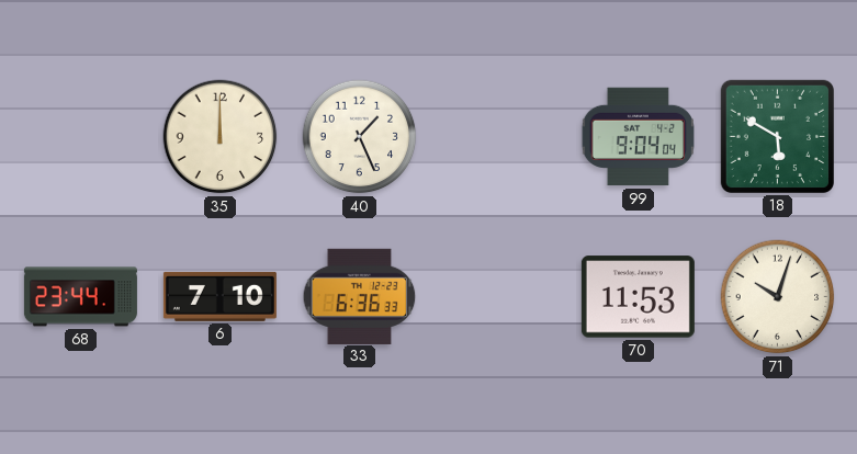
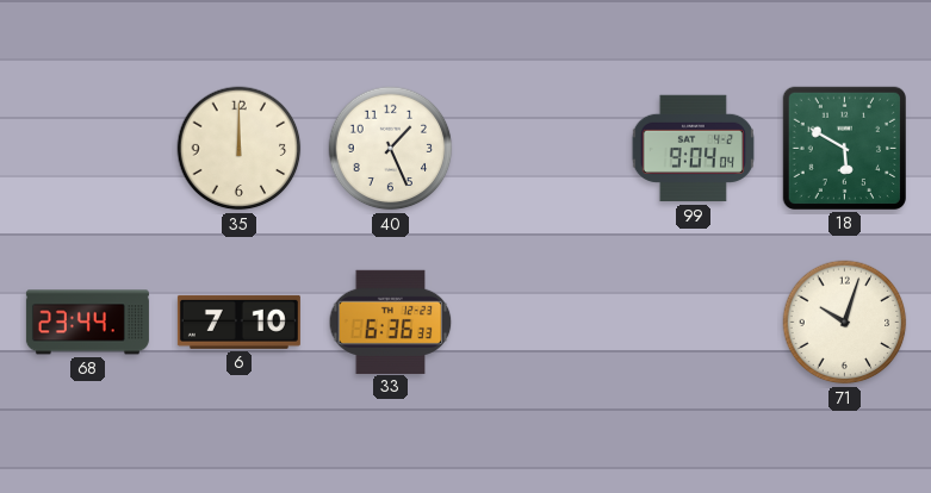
70: 11:53 -> none (638, 297)
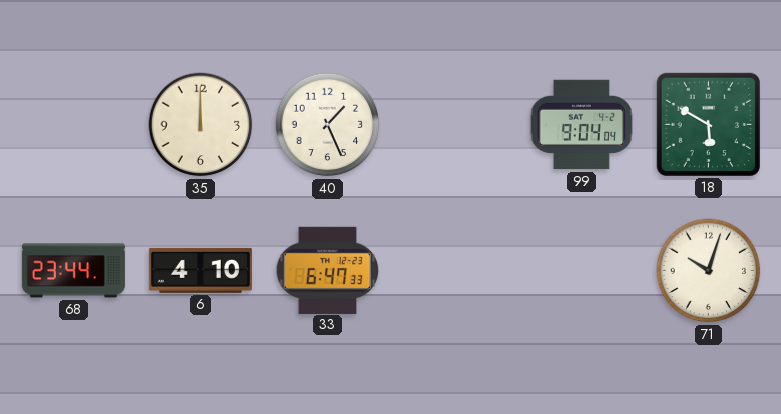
6: 7:10 -> 4:10 (200, 270)
33: 6:36 -> 6:47 (328, 270)
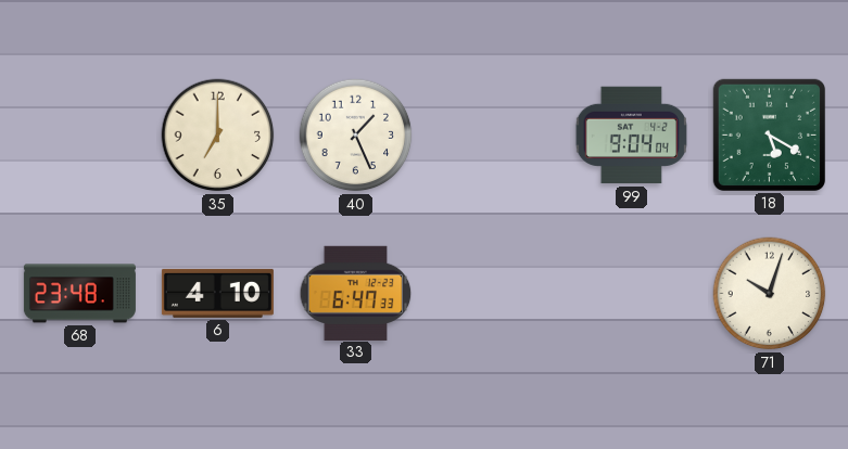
35: 12:00 -> 7:00 (218, 136)
18: 5:50 -> 5:20 (769, 134)
68: 23:44 -> 23:48 (79, 294)
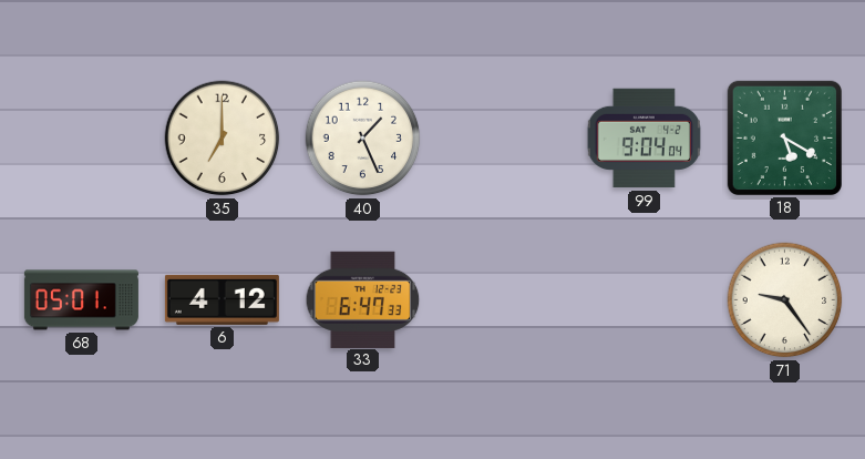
68: 23:48 -> 05:01 (81, 300)
6: 4:10 -> 4:12 (222, 299)
71: 10:03 -> 9:24 (785, 300)
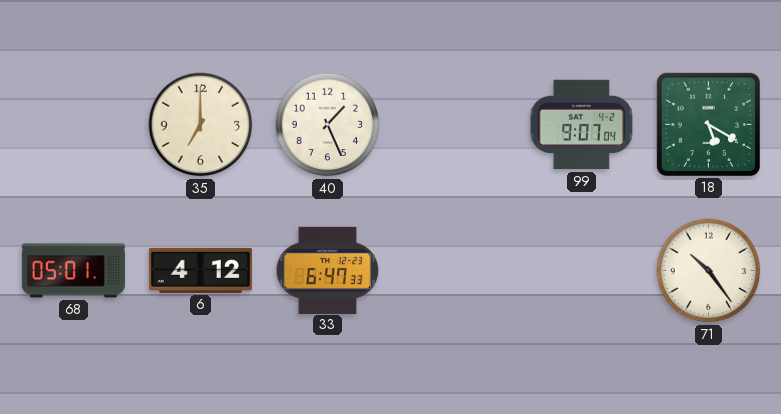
99: 9:04 -> 9:07 (581, 125)
71: 9:24 -> 10:24 (709, 271)
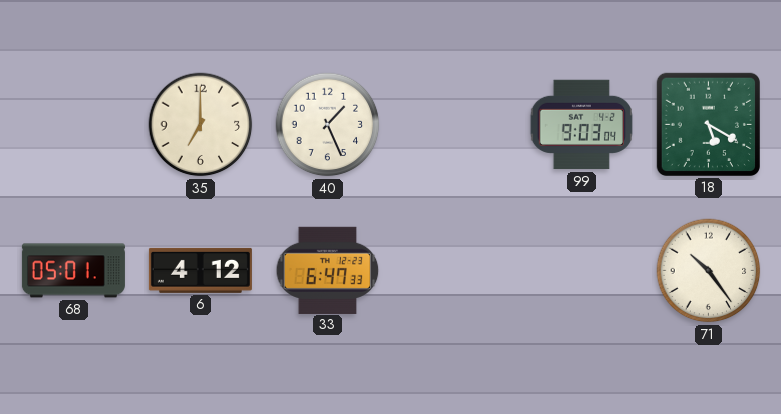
99: 9:07 -> 9:03 (581, 125)
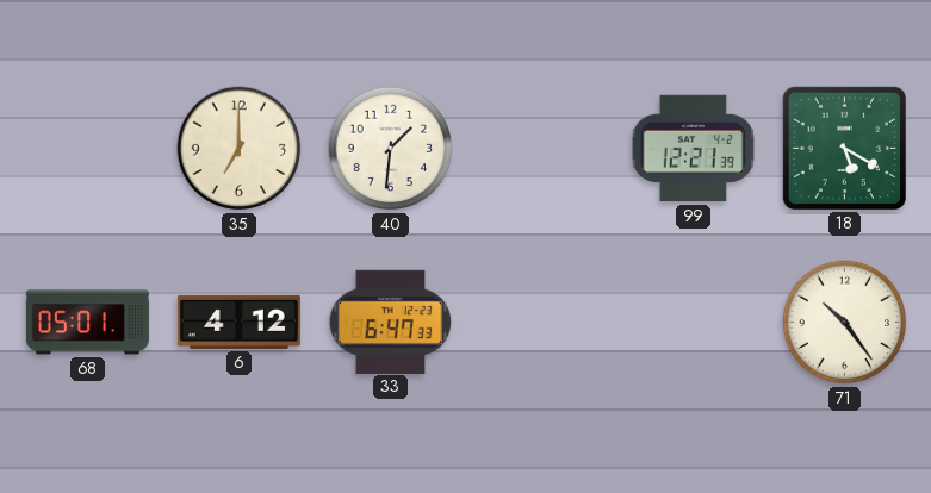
40: 1:26 -> 1:31 (391, 149)
99: 9:03 -> 12:21 (693, 149)
